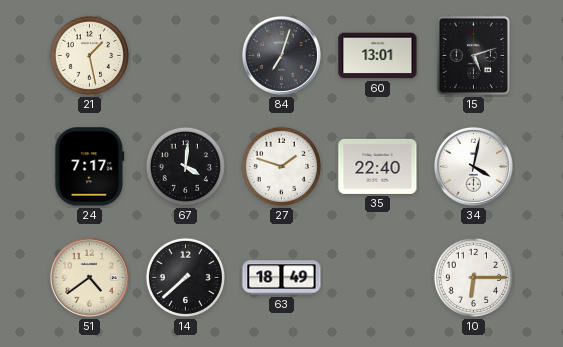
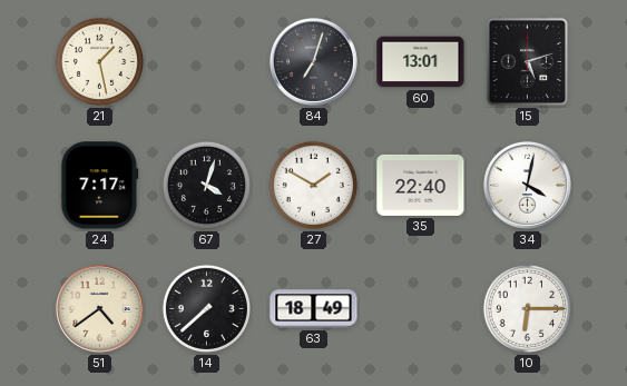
67: 4:01 -> 4:03 (206, 185)
27: 1:48 -> 1:50 (313, 185)
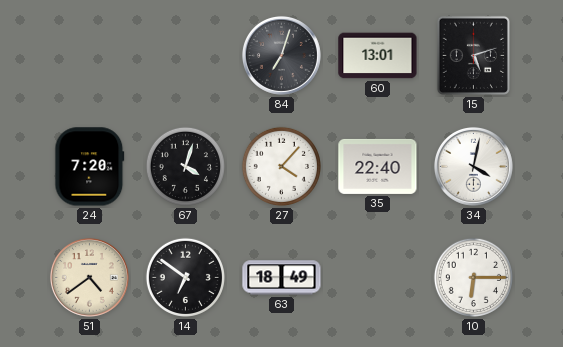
21: 1:28 -> none (99, 61)
24: 7:17 -> 7:20 (90, 167)
27: 1:50 -> 4:07 (281, 166)
14: 7:38 -> 6:51 (185, 277)
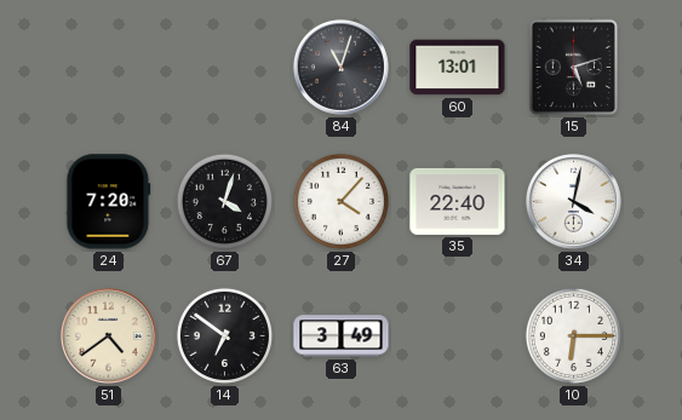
84: 7:03 -> 11:03 (340, 67)
63: 18:49 -> 3:49 (342, 336)
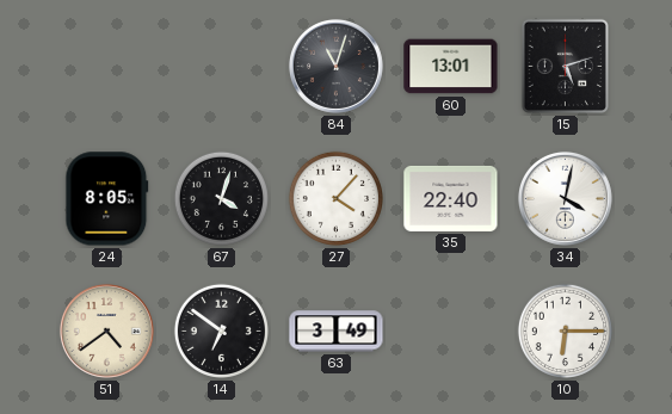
24: 7:20 -> 8:05 (107, 199)
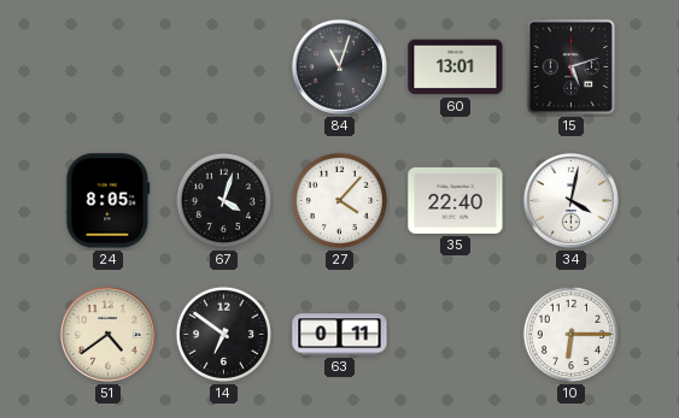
63: 3:49 -> 0:11 (340, 335)
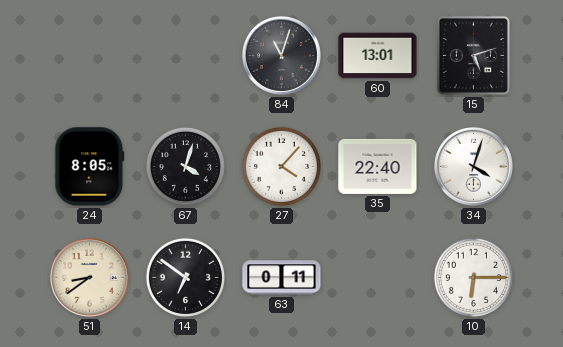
34: 4:02 -> 4:03 (473, 166)
51: 4:39 -> 8:39 (89, 277)
